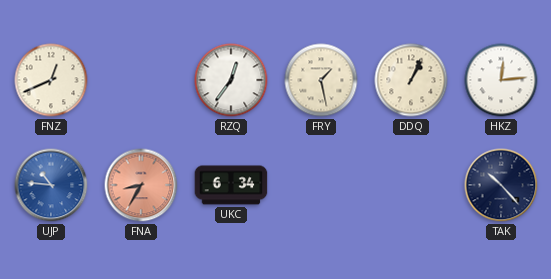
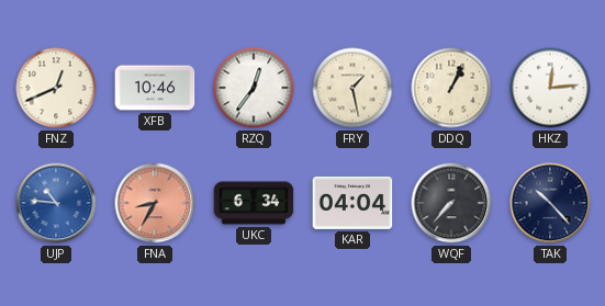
XFB: none -> 10:46 (155, 88)
KAR: none -> 04:04 (352, 203)
WQF: none -> 7:37 (451, 203)
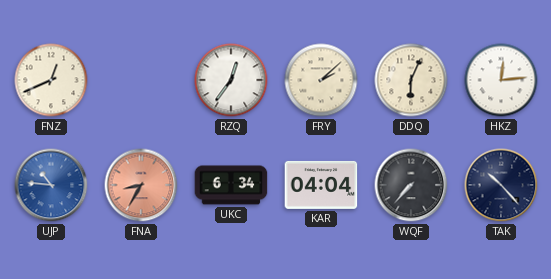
XFB: 10:46 -> none (155, 88)
FRY: 1:28 -> 2:08 (321, 80)
DDQ: 1:04 -> 6:04 (411, 80)
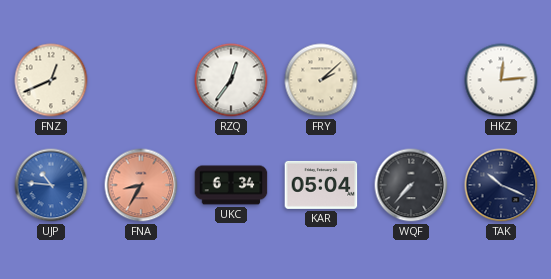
DDQ: 6:04 -> none (411, 80)
KAR: 04:04 -> 05:04 (321, 185)
TAK: 10:23 -> 10:19 (501, 185)
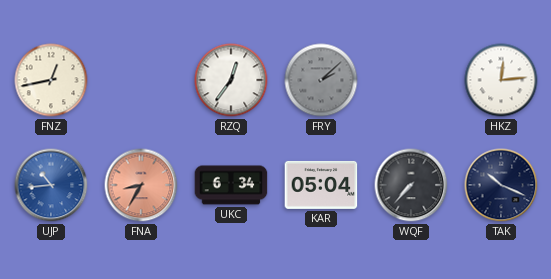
FNZ: 12:41 -> 12:43 (51, 80)
FRY dial: cream -> grey (321, 80)
UJP: 10:46 -> 10:44 (51, 185)
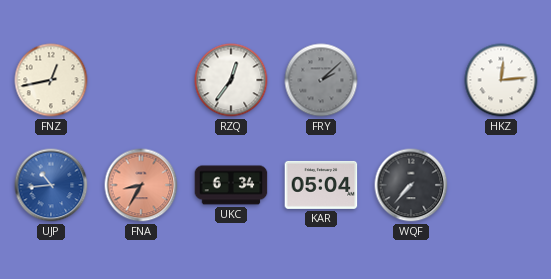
TAK: 10:19 -> none (501, 185)
